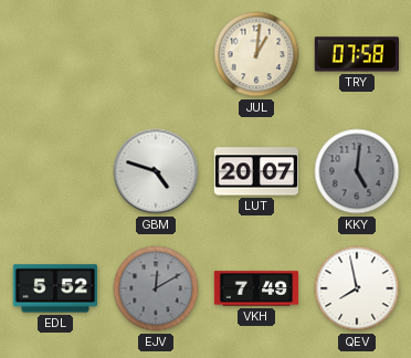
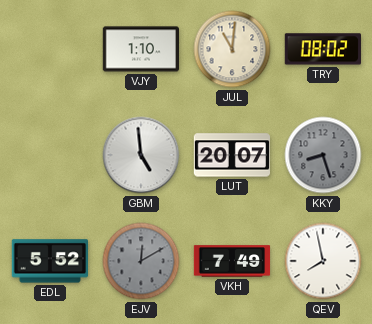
VJY: none -> 1:10 (141, 49)
JUL: 1:01 -> 11:01 (232, 49)
TRY: 07:58 -> 08:02 (322, 49)
GBM: 4:48 -> 4:59 (141, 155)
KKY: 5:01 -> 8:27 (323, 155)
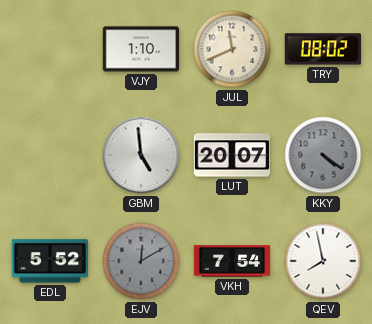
JUL: 11:01 -> 11:41 (232, 49)
KKY: 8:27 -> 4:21 (323, 155)
VKH: 7:49 -> 7:54 (232, 261)
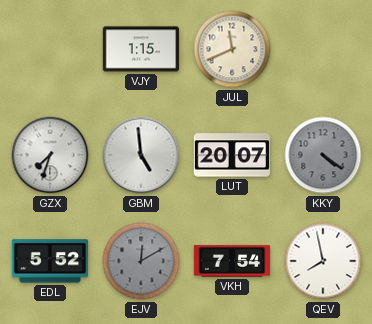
VJY: 1:10 -> 1:15 (141, 49)
TRY: 08:02 -> none (322, 49)
GZX: none -> 7:33 (50, 155)
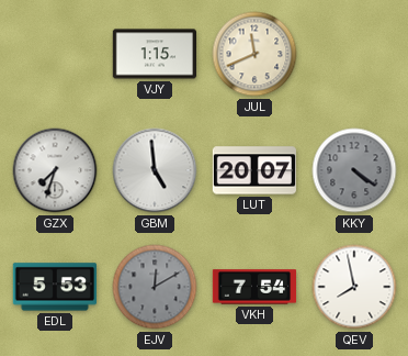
EDL: 5:52 -> 5:53 (54, 287)
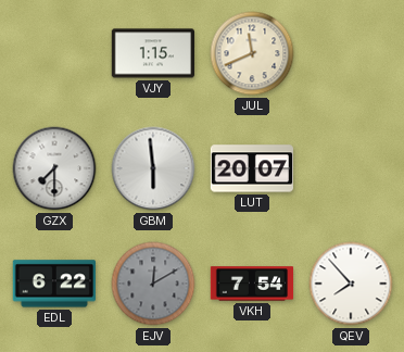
GZX: 7:33 -> 7:30 (54, 168)
GBM: 4:59 -> 5:59 (153, 168)
KKY: 4:21 -> none (354, 170)
EDL: 5:53 -> 6:22 (53, 284)
QEV: 7:58 -> 7:53 (351, 284)
